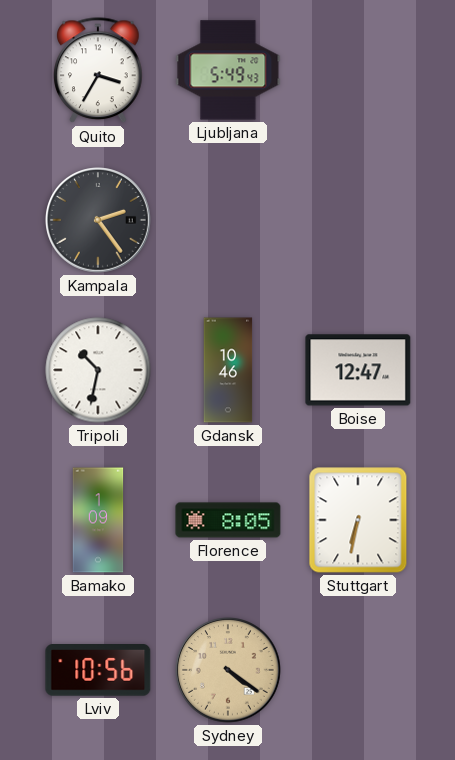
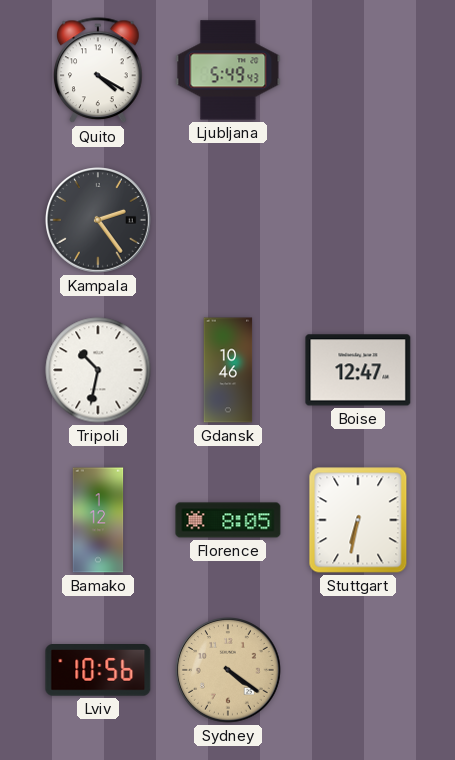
Quito: 3:35 -> 4:20 (98, 71)
Bamako: 1:09 -> 1:12 (98, 520)
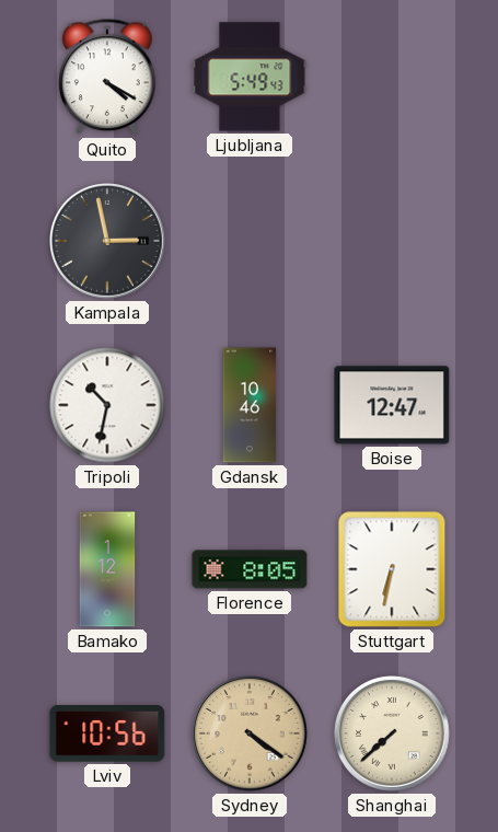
Kampala: 2:24 -> 2:58 (108, 242)
Shanghai: none -> 7:38 (393, 735)
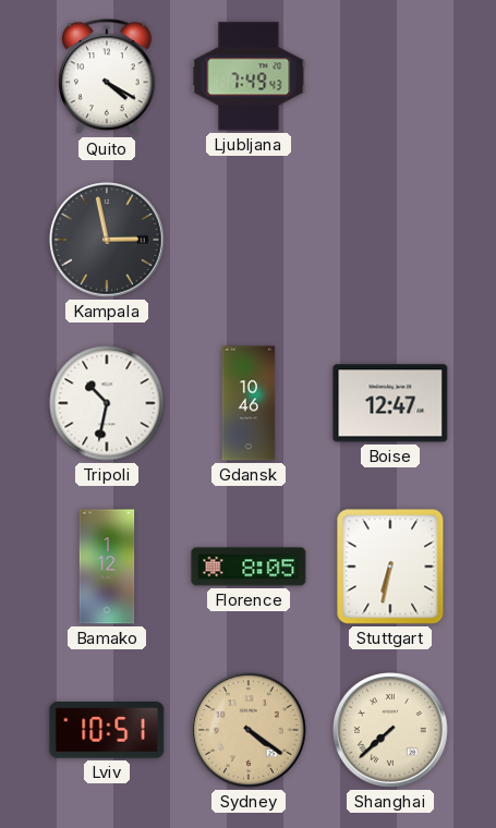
Ljubljana: 5:49 -> 7:49 (249, 76)
Lviv: 10:56 -> 10:51 (107, 730)
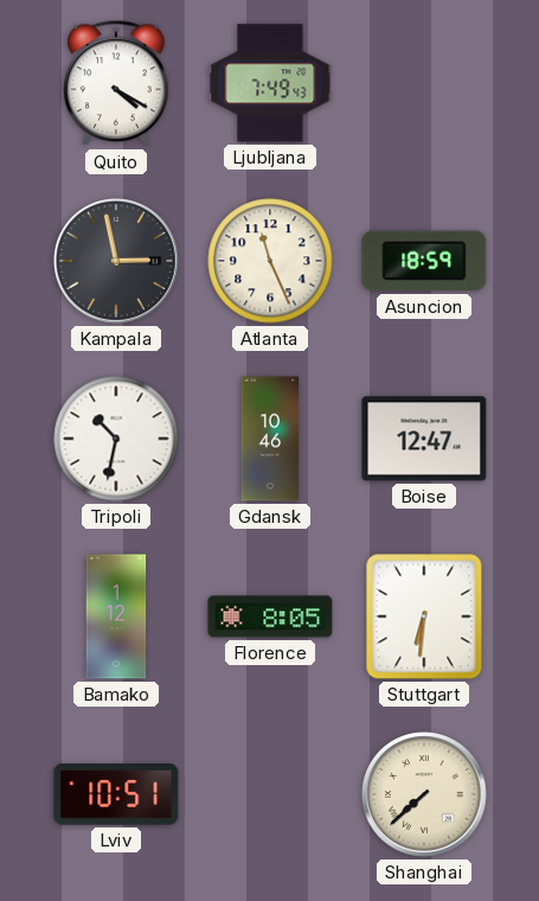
Atlanta: none -> 11:26 (270, 261)
Asuncion: none -> 18:59 (424, 261)
Stuttgart: 6:32 -> 6:31 (424, 616)
Sydney: 4:21 -> none (250, 731)
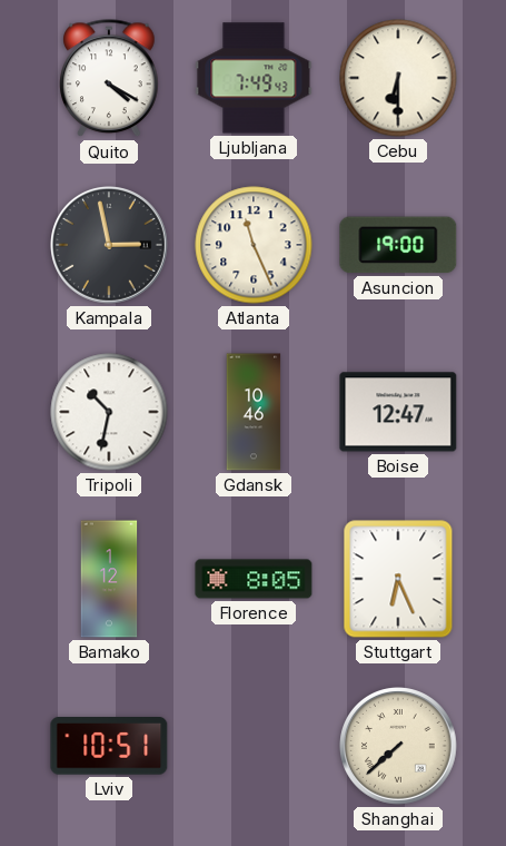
Cebu: none -> 6:30 (398, 78)
Asuncion: 18:59 -> 19:00 (398, 245)
Stuttgart: 6:31 -> 6:26 (398, 579)
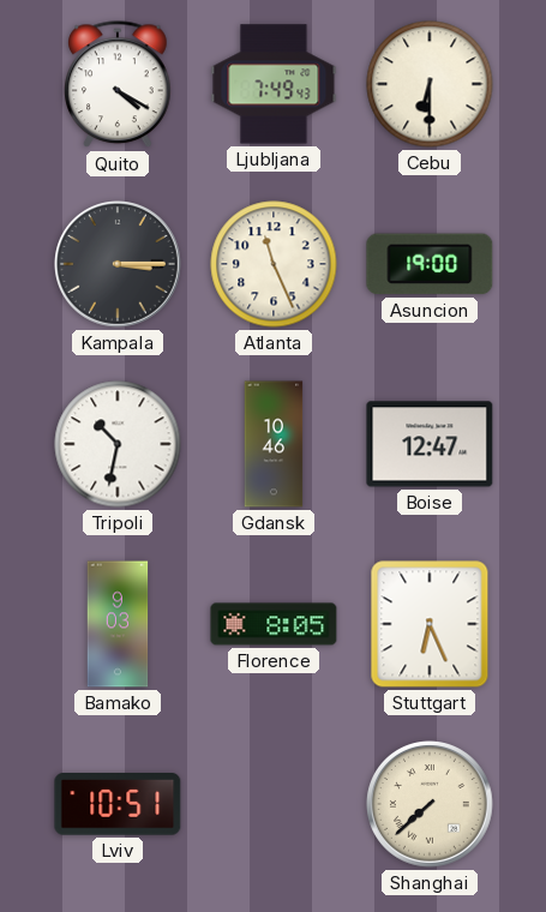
Kampala: 2:58 -> 3:15 (119, 265)
Bamako: 1:12 -> 9:03 (118, 624)
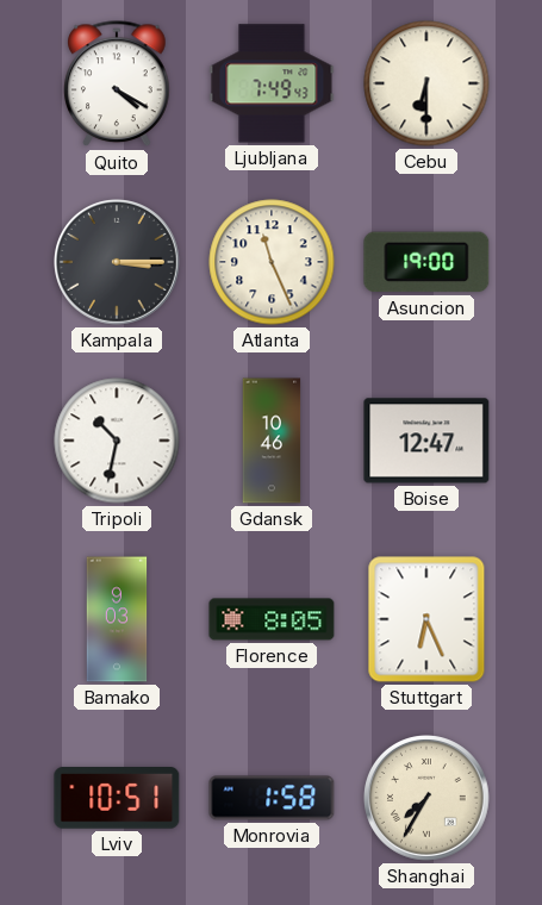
Monrovia: none -> 1:58 (272, 798)
Shanghai: 7:38 -> 7:35 (428, 799)
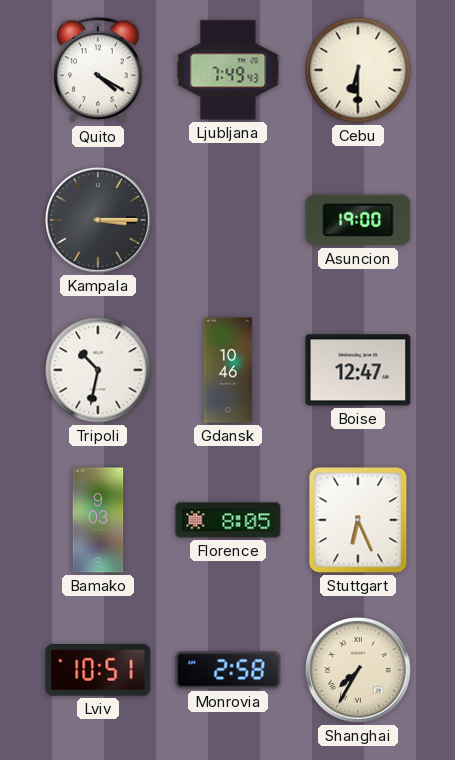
Atlanta: 11:26 -> none (272, 262)
Monrovia: 1:58 -> 2:58 (228, 670)
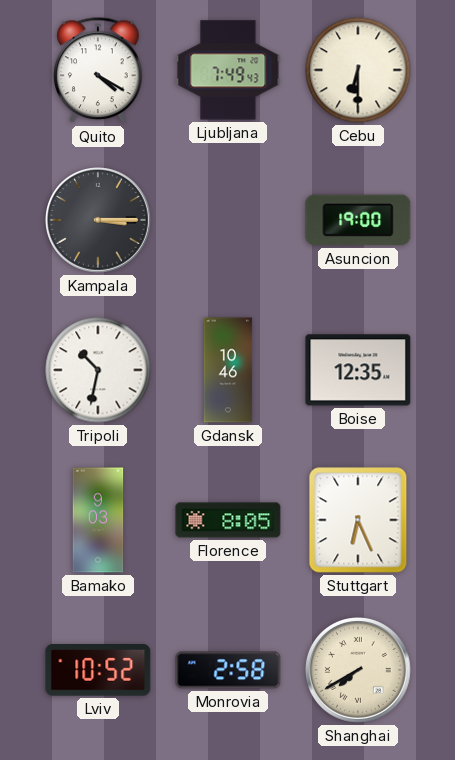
Boise: 12:47 -> 12:35 (358, 370)
Lviv: 10:51 -> 10:52 (98, 670)
Shanghai: 7:35 -> 7:40 (359, 671)
